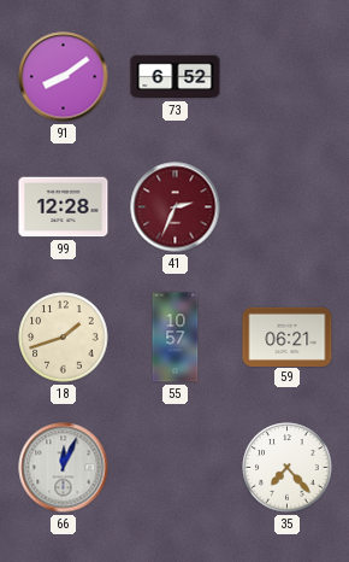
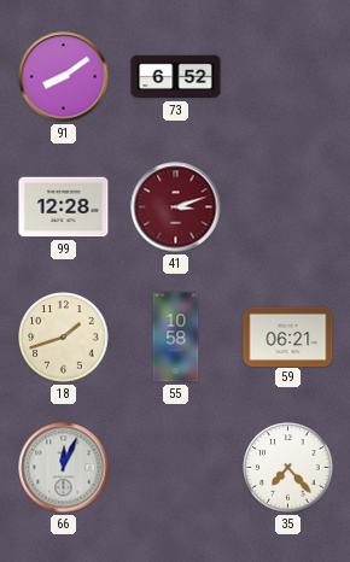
41: 2:34 -> 3:12 (176, 207)
55: 10:57 -> 10:58 (176, 338)
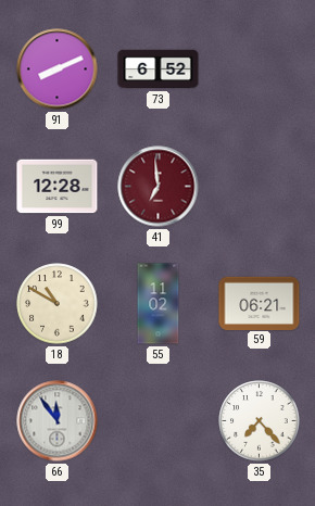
91: 8:09 -> 8:11 (58, 69)
41: 3:12 -> 6:59 (159, 187)
18: 1:42 -> 10:50 (58, 304)
55: 10:58 -> 11:02 (159, 304)
66: 12:04 -> 11:54 (58, 421)
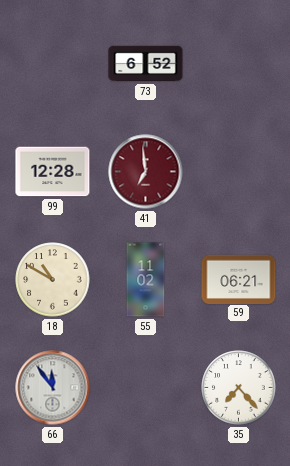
91: 8:11 -> none (58, 69)
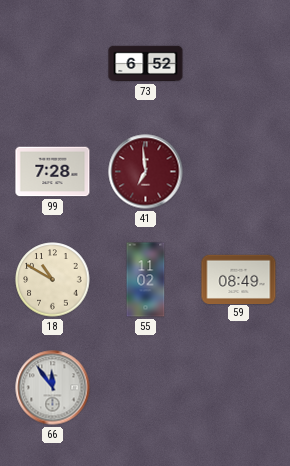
99: 12:28 -> 7:28 (53, 172)
59: 06:21 -> 08:49 (239, 279)
35: 7:23 -> none (239, 388)
